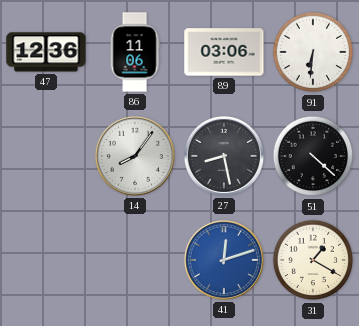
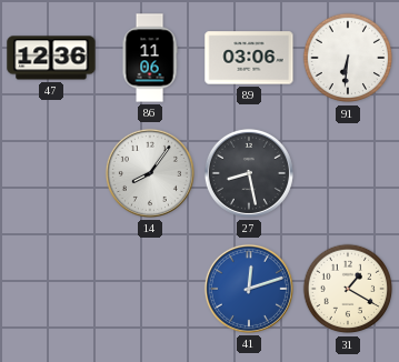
51: 4:22 -> none (313, 156)
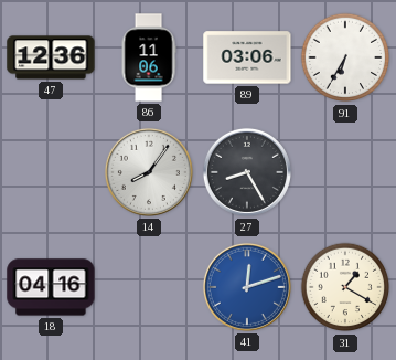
91: 6:31 -> 6:35 (345, 57)
27: 8:28 -> 8:25 (247, 172)
18: none -> 04:16 (51, 287)
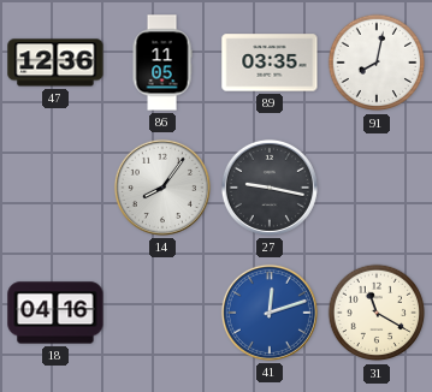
86: 11:06 -> 11:05 (162, 63)
89: 03:06 -> 03:35 (270, 63)
91: 6:35 -> 8:02 (377, 63)
27: 8:25 -> 9:17 (270, 188)
31: 1:20 -> 11:20 (377, 313)
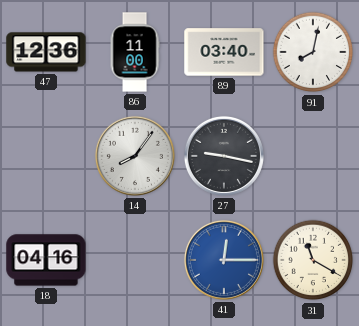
86: 11:05 -> 11:00 (135, 52)
89: 03:35 -> 03:40 (224, 52)
41: 12:12 -> 12:15 (224, 260)
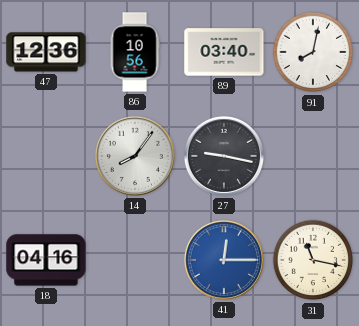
86: 11:00 -> 10:56 (135, 52)
31: 11:20 -> 11:17 (313, 260)
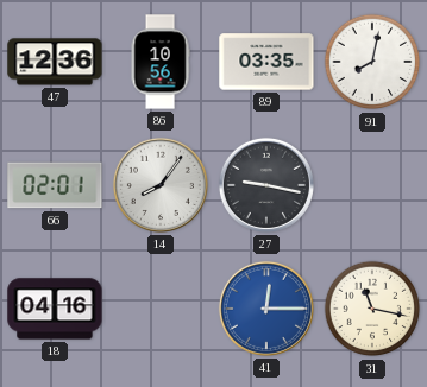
89: 03:40 -> 03:35 (266, 62)
66: none -> 02:01 (55, 185)
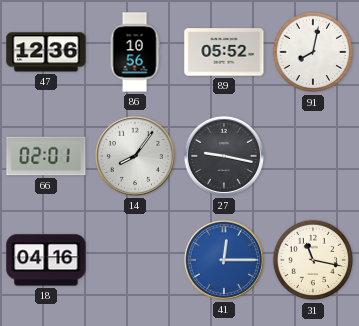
89: 03:35 -> 05:52 (224, 52)
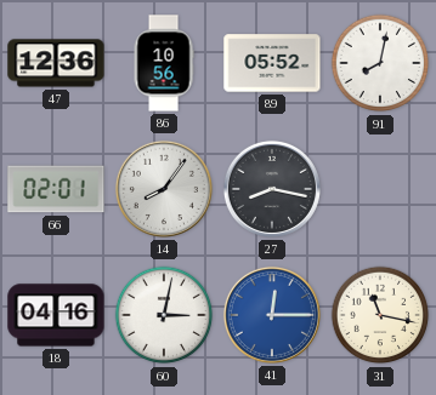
27: 9:17 -> 8:17 (272, 189)
60: none -> 3:02 (164, 315)
